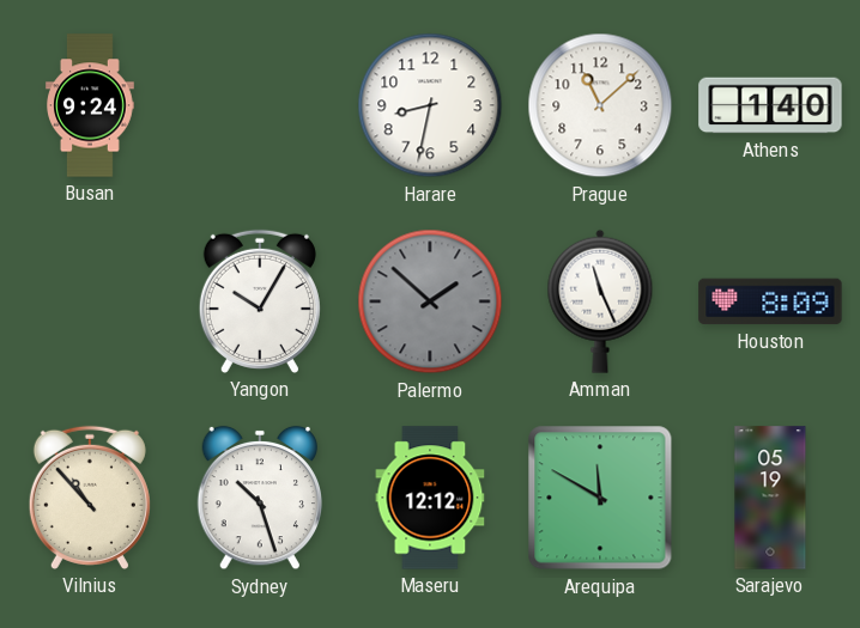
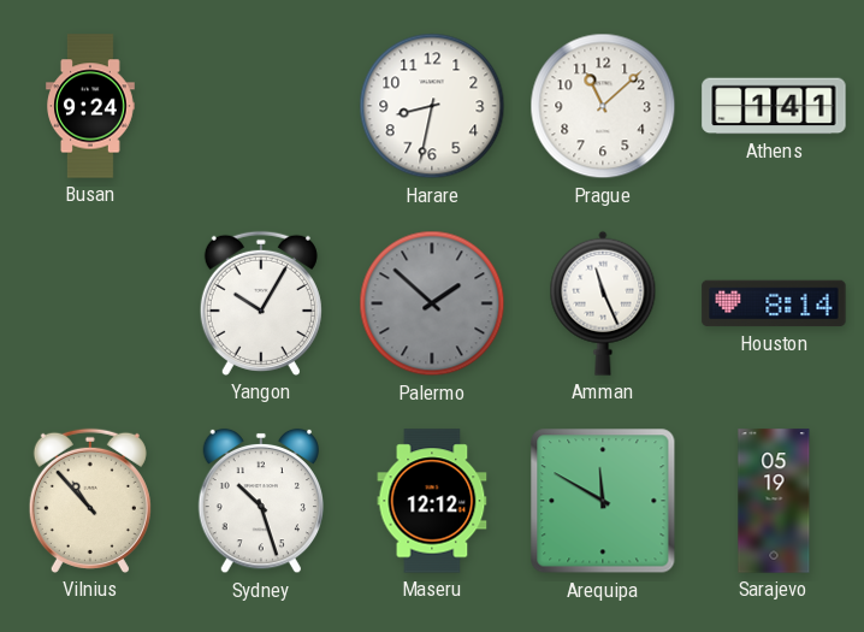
Athens: 1:40 -> 1:41 (774, 106)
Houston: 8:09 -> 8:14 (774, 303)
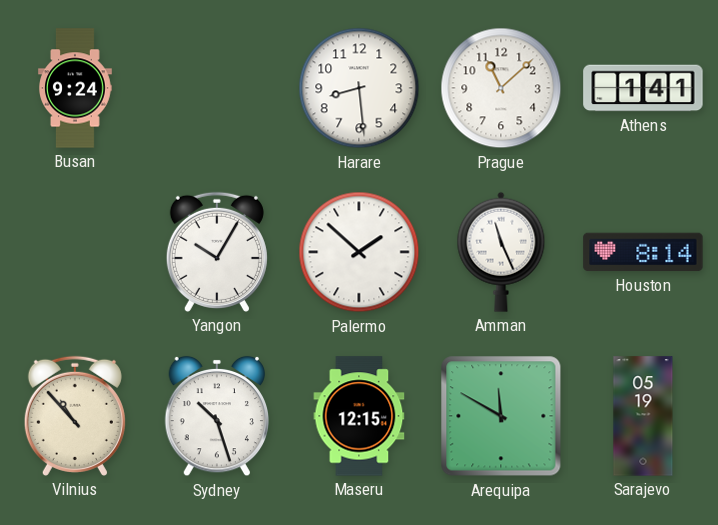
Harare: 8:32 -> 8:29 (359, 88)
Palermo dial: grey -> white (359, 252)
Maseru: 12:12 -> 12:15 (359, 416)
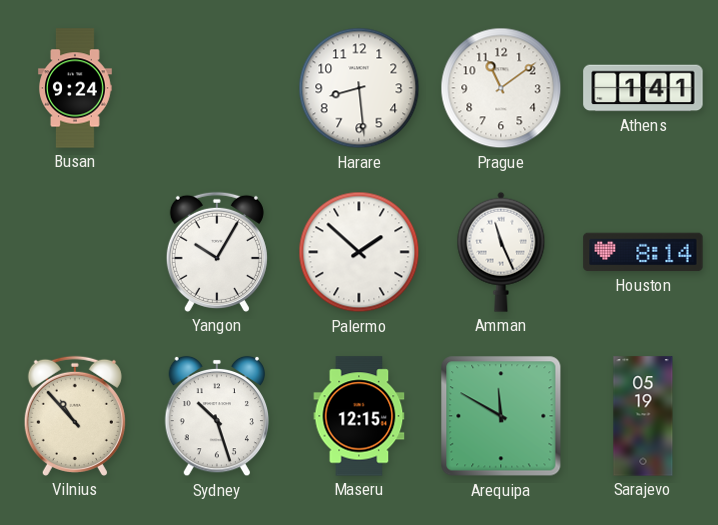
Prague: 11:08 -> 11:09 (501, 88)
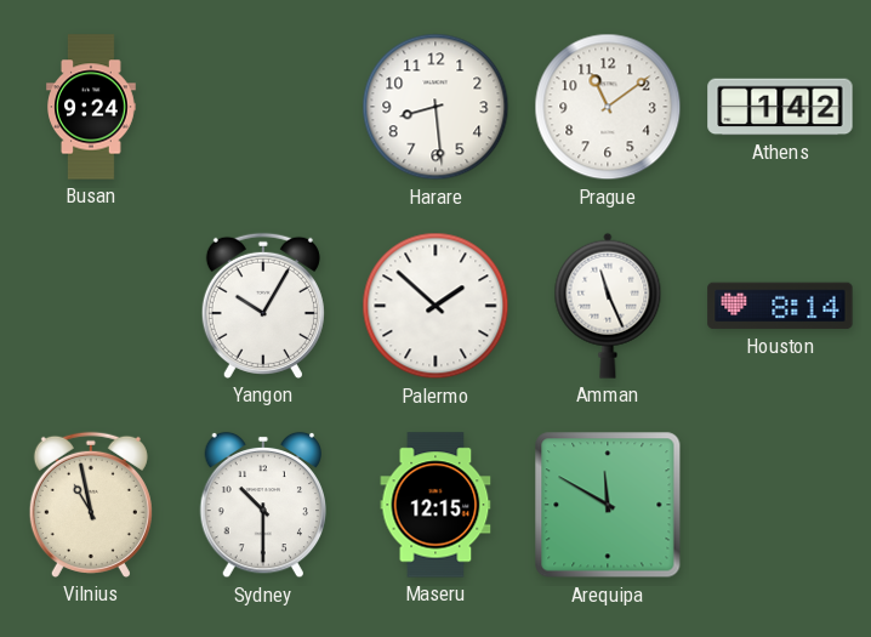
Athens: 1:41 -> 1:42 (780, 107)
Vilnius: 10:53 -> 10:58 (91, 505)
Sydney: 10:27 -> 10:30 (262, 505)
Sarajevo: 05:19 -> none (643, 416)
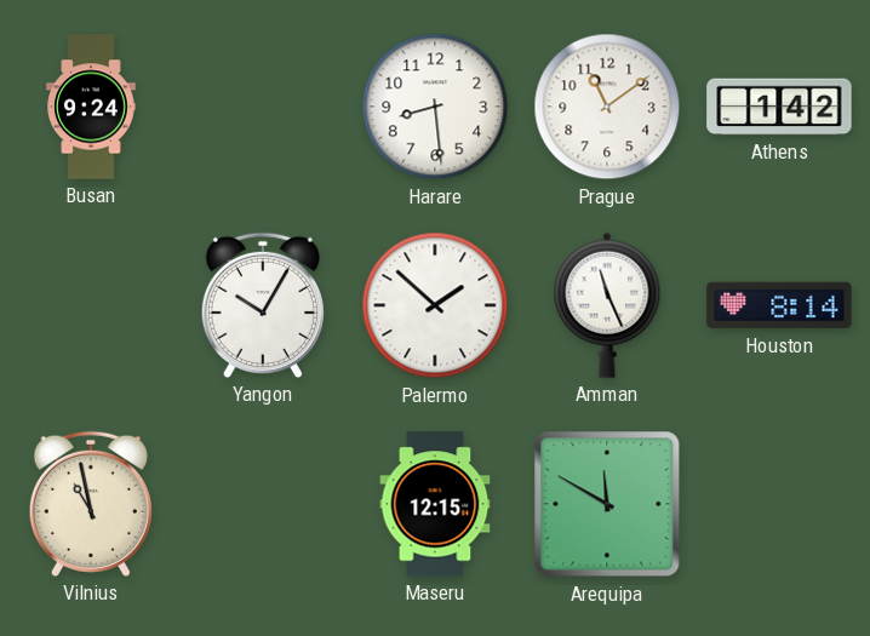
Sydney: 10:30 -> none (262, 505)
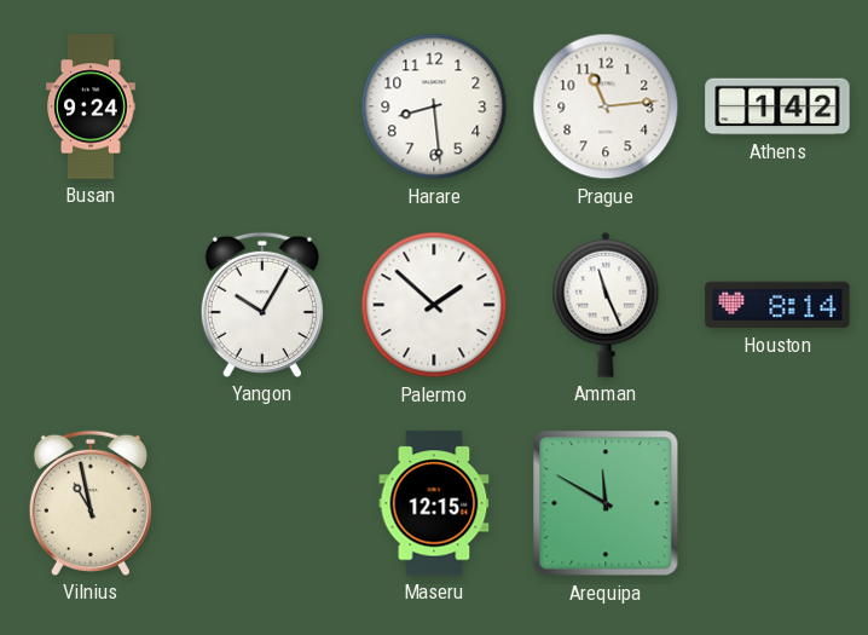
Prague: 11:09 -> 11:14 (606, 106)
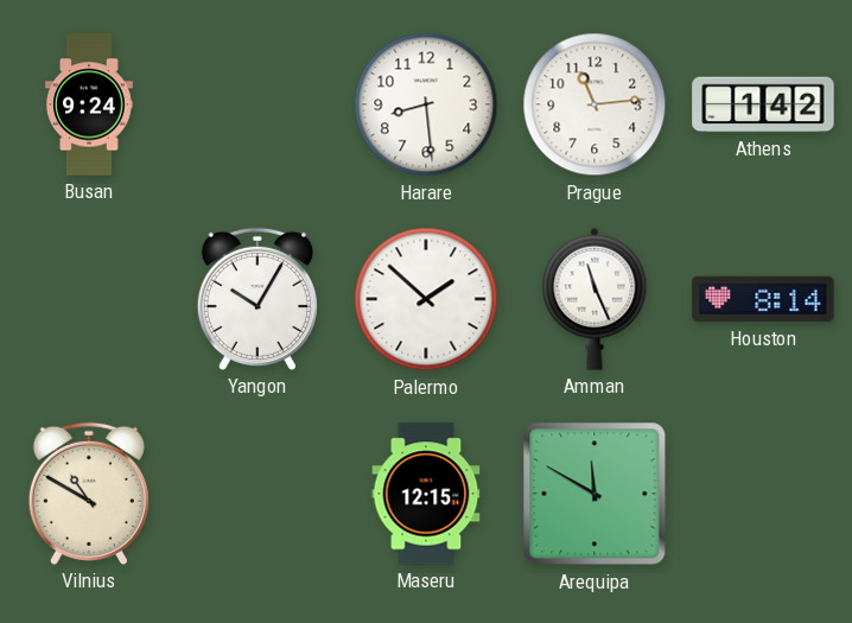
Vilnius: 10:58 -> 10:50 (89, 494)
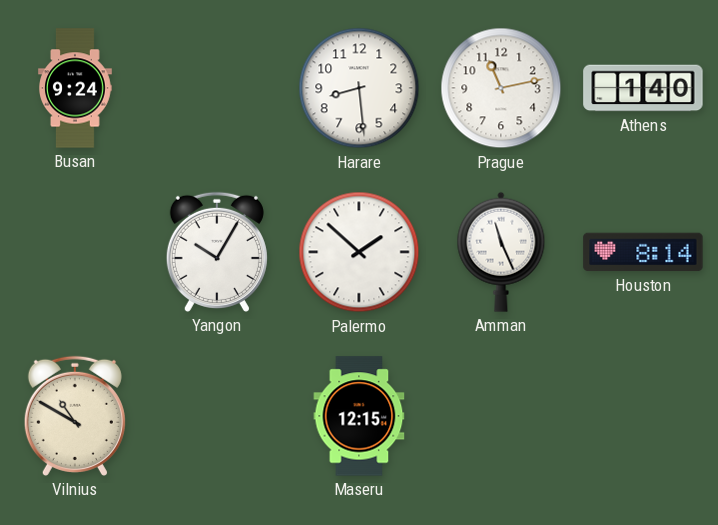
Prague: 11:14 -> 11:13 (501, 88)
Athens: 1:42 -> 1:40 (643, 88)
Arequipa: 11:50 -> none (595, 494)
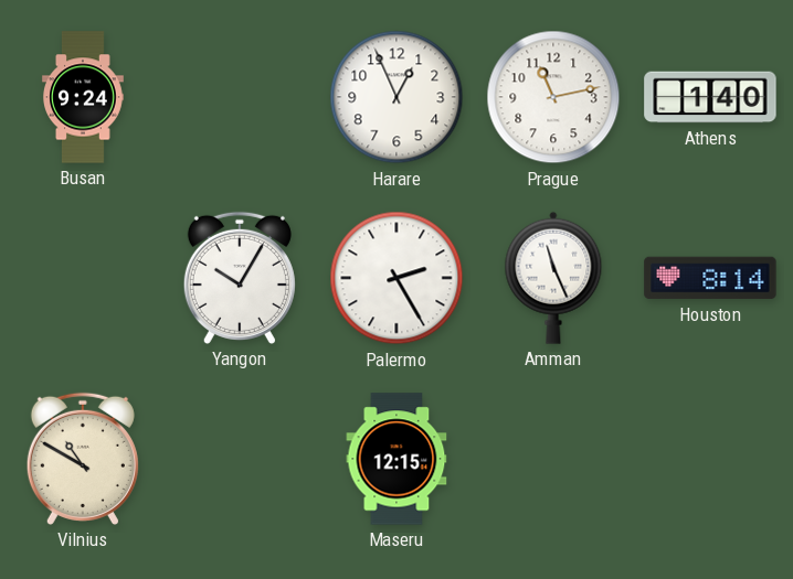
Harare: 8:29 -> 12:56 (396, 97)
Palermo: 1:52 -> 2:25 (396, 278)
